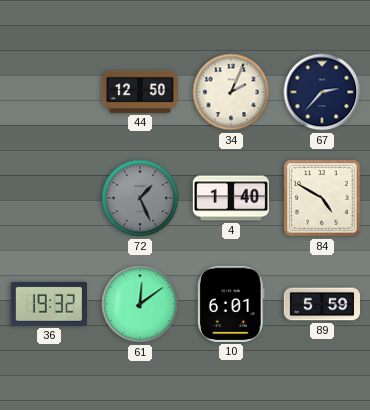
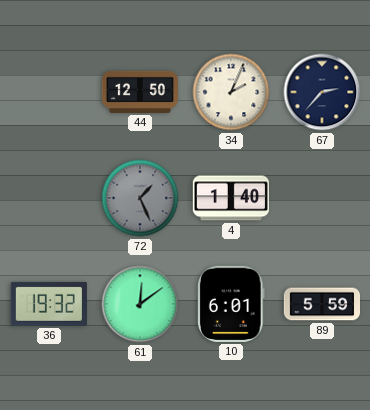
84: 4:50 -> none (322, 198)
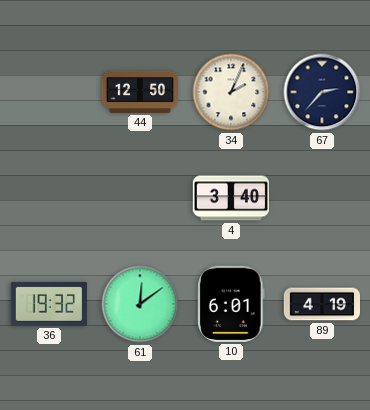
72: 1:26 -> none (140, 198)
4: 1:40 -> 3:40 (230, 198)
89: 5:59 -> 4:19 (321, 304)
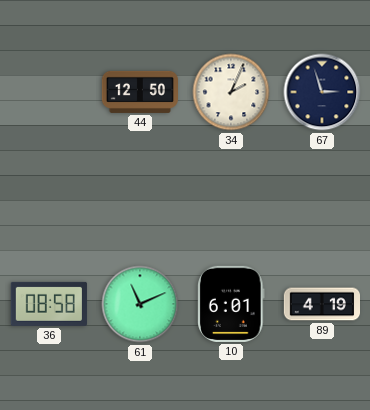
67: 2:37 -> 2:57 (322, 92)
4: 3:40 -> none (230, 198)
36: 19:32 -> 08:58 (49, 304)
61: 12:09 -> 11:11 (140, 304)
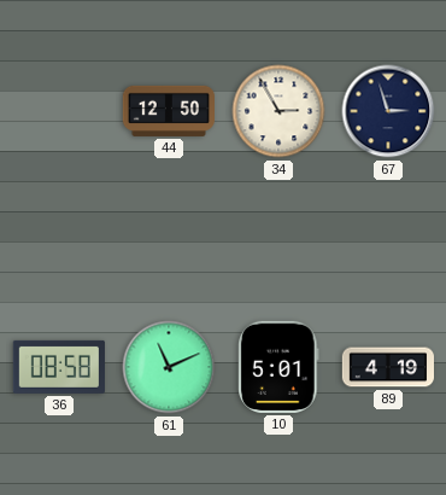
34: 2:04 -> 2:55 (278, 111)
10: 6:01 -> 5:01 (278, 367)
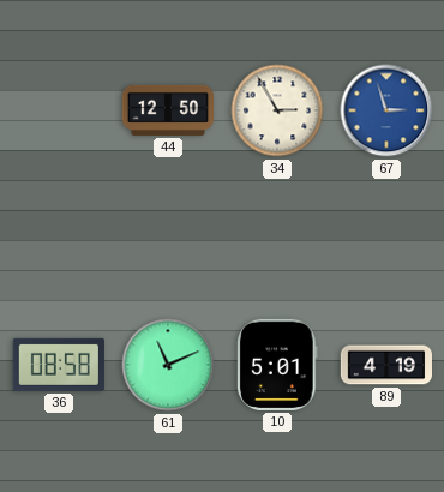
67 dial: navy -> blue (386, 110)
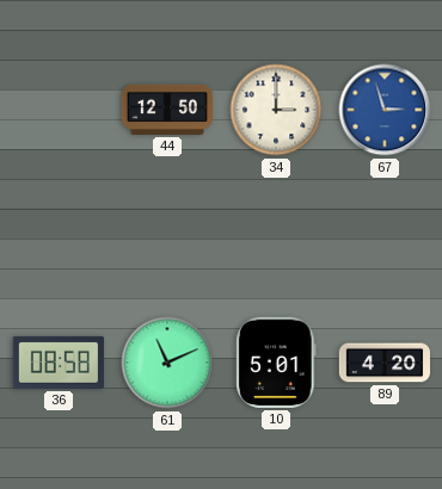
34: 2:55 -> 3:00 (276, 110)
89: 4:19 -> 4:20 (383, 363)
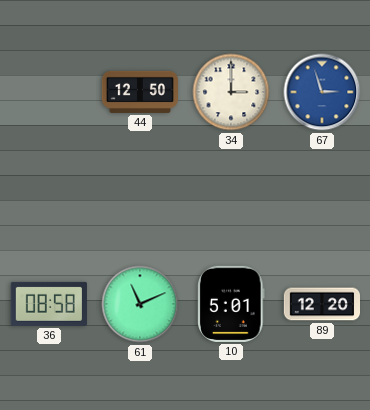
89: 4:20 -> 12:20 (321, 304)
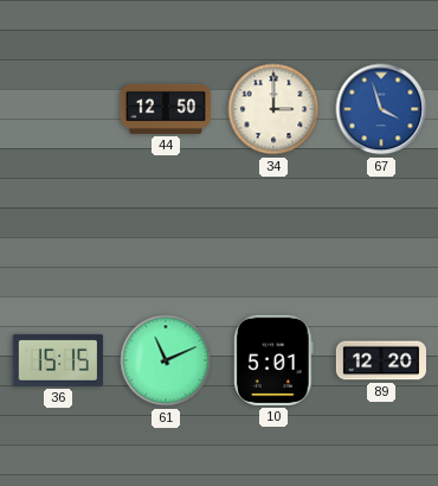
67: 2:57 -> 3:57 (381, 109)
36: 08:58 -> 15:15 (58, 360)
